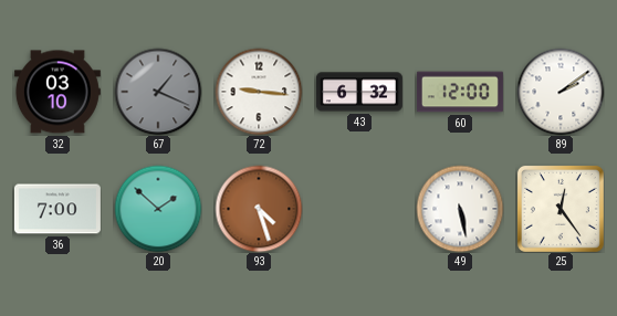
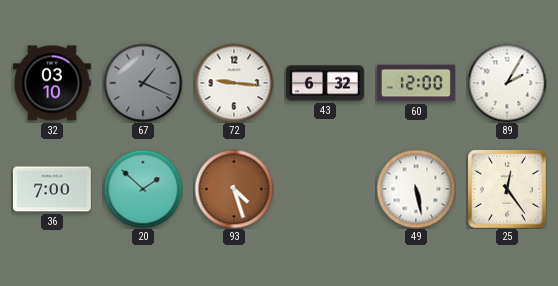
89: 2:09 -> 2:05 (507, 83)
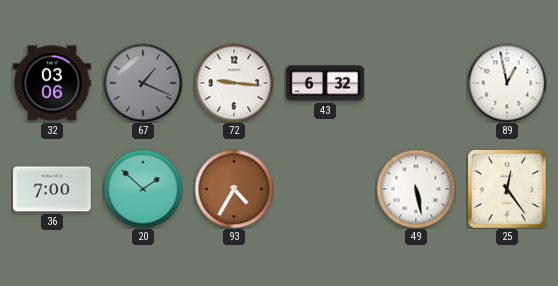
32: 03:10 -> 03:06 (52, 83)
60: 12:00 -> none (416, 83)
89: 2:05 -> 12:58 (507, 83)
93: 4:27 -> 4:35 (234, 189)
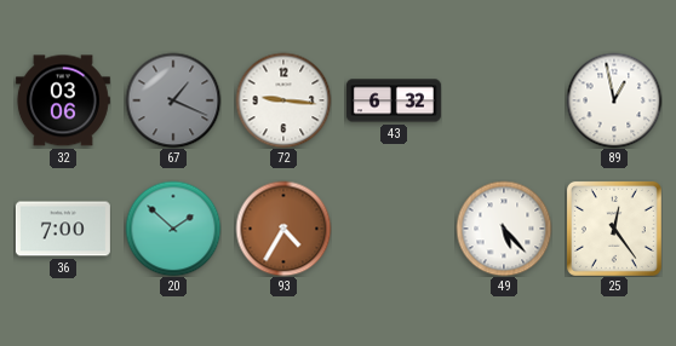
49: 5:28 -> 5:23 (504, 229)
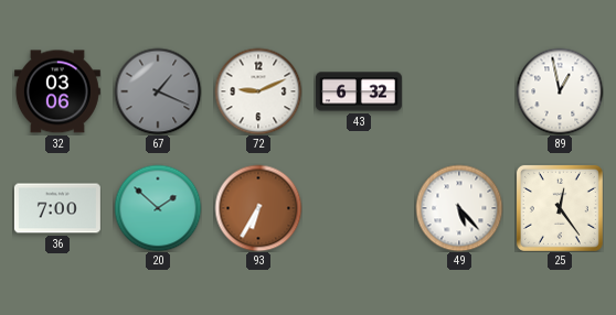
72: 9:16 -> 9:11 (258, 91)
93: 4:35 -> 6:35 (258, 208)
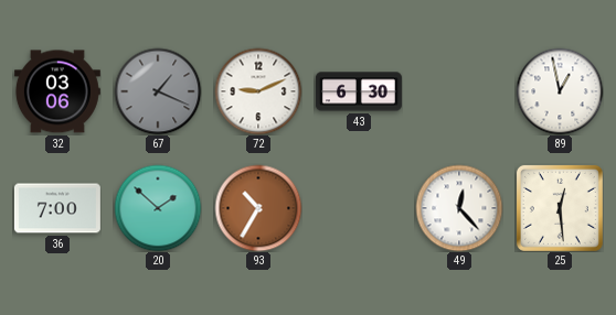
43: 6:32 -> 6:30 (359, 91)
93: 6:35 -> 10:35 (258, 208)
49: 5:23 -> 12:23 (459, 208)
25: 12:24 -> 12:29 (560, 208)
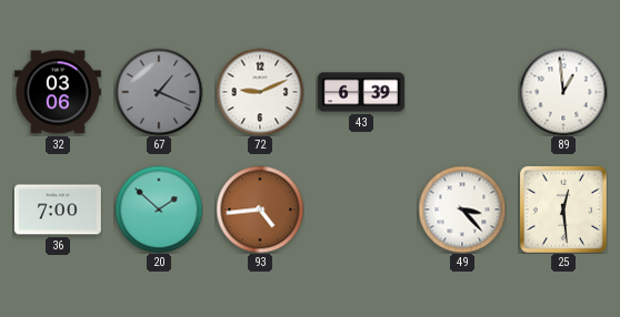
43: 6:30 -> 6:39 (361, 92)
89: 12:58 -> 12:59 (563, 92)
93: 10:35 -> 4:44 (260, 209)
49: 12:23 -> 3:23 (462, 209)
